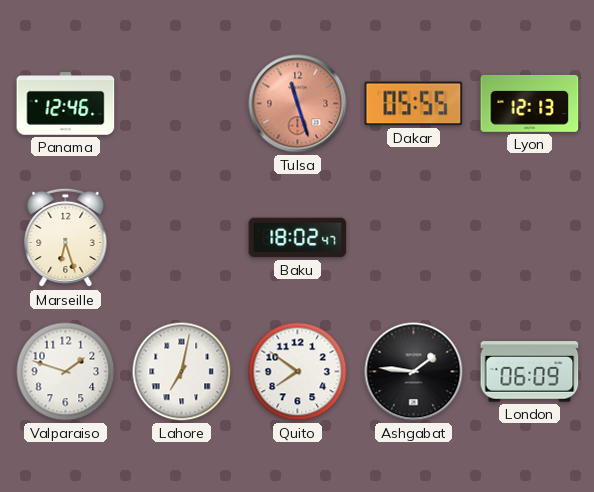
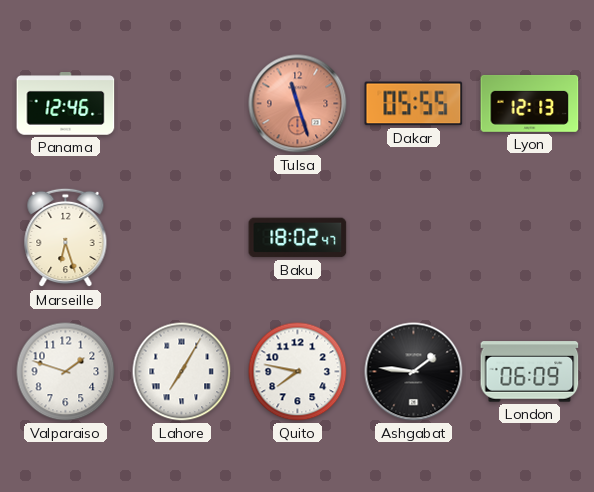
Lahore: 7:02 -> 7:05 (182, 372)
Quito: 7:51 -> 7:47 (298, 372)
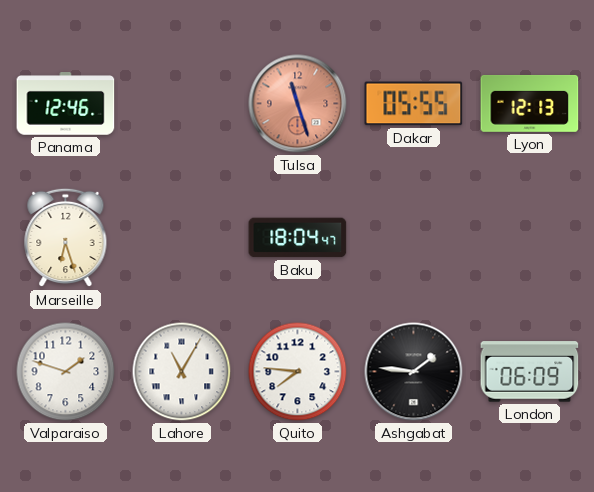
Baku: 18:02 -> 18:04 (298, 238)
Lahore: 7:05 -> 11:05 (182, 372)
Quito: 7:47 -> 7:46 (298, 372)
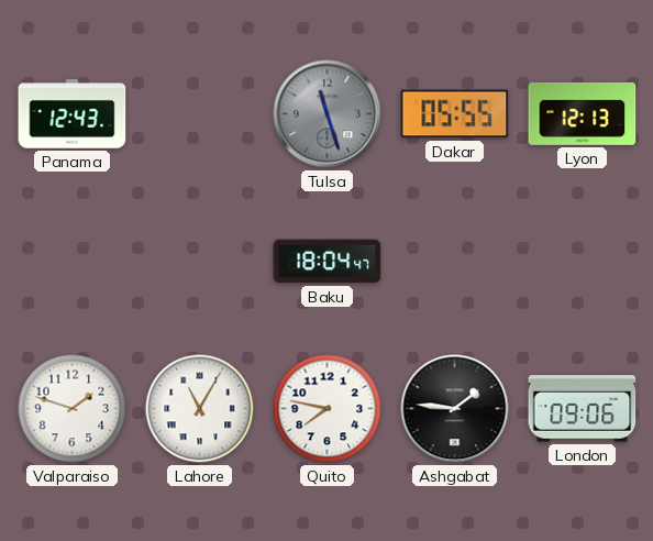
Panama: 12:46 -> 12:43 (73, 114)
Tulsa dial: salmon -> grey (328, 114)
Marseille: 6:27 -> none (66, 238)
Quito: 7:46 -> 7:47 (328, 409)
London: 06:09 -> 09:06 (583, 409)
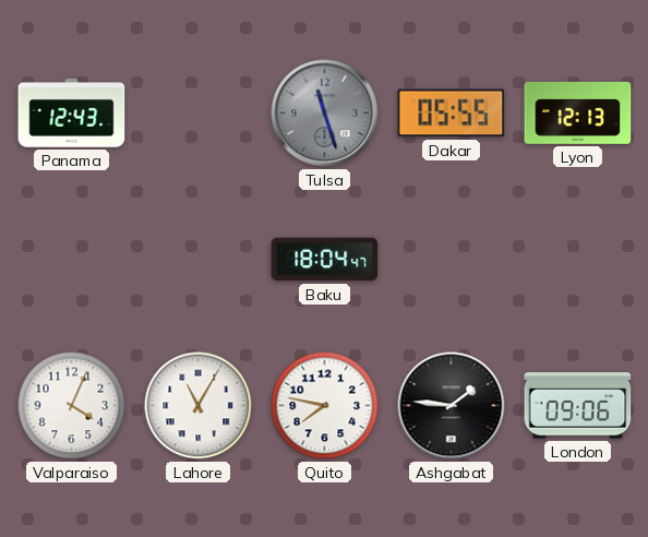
Valparaiso: 1:48 -> 4:04 (72, 406)
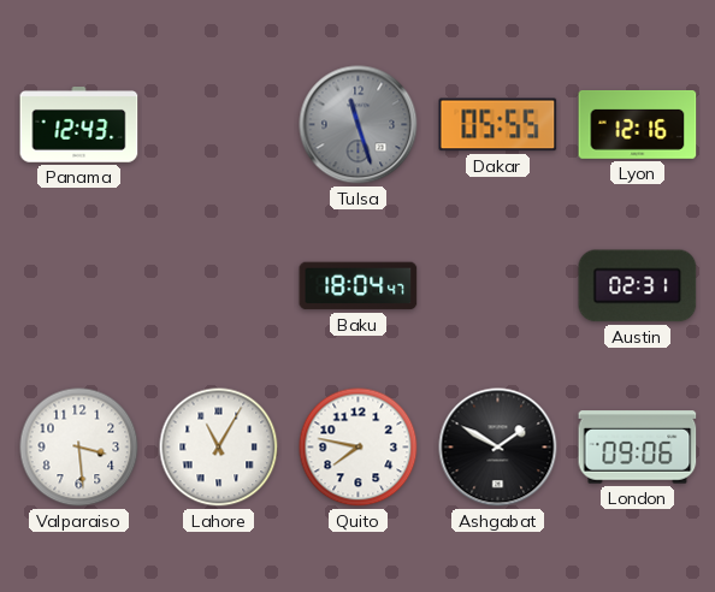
Lyon: 12:13 -> 12:16 (638, 124)
Austin: none -> 02:31 (638, 286)
Valparaiso: 4:04 -> 3:29 (79, 448)
Ashgabat: 1:46 -> 1:50 (498, 448)
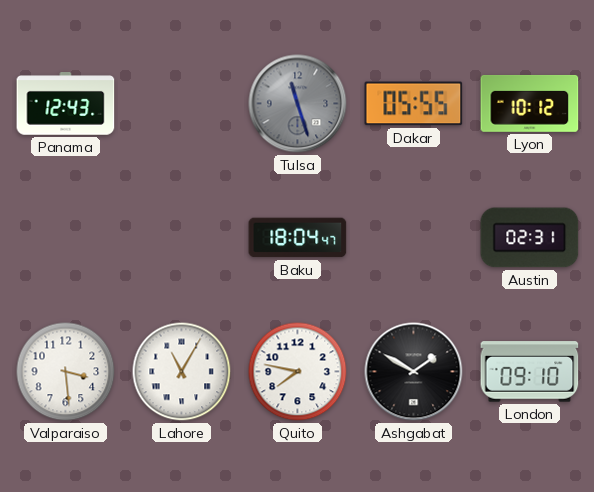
Lyon: 12:16 -> 10:12 (530, 103)
London: 09:06 -> 09:10 (530, 372)
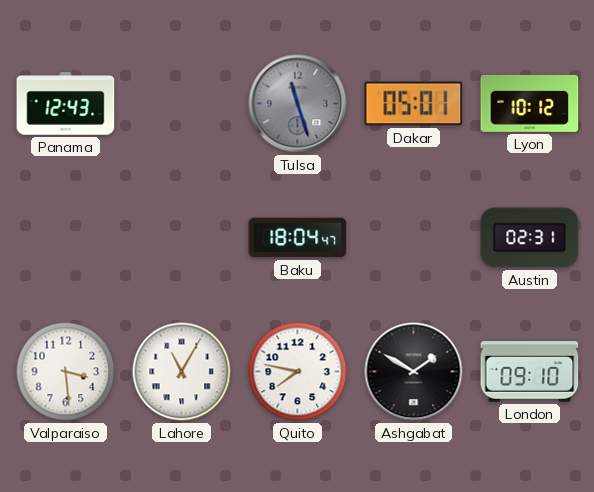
Dakar: 05:55 -> 05:01 (414, 104)
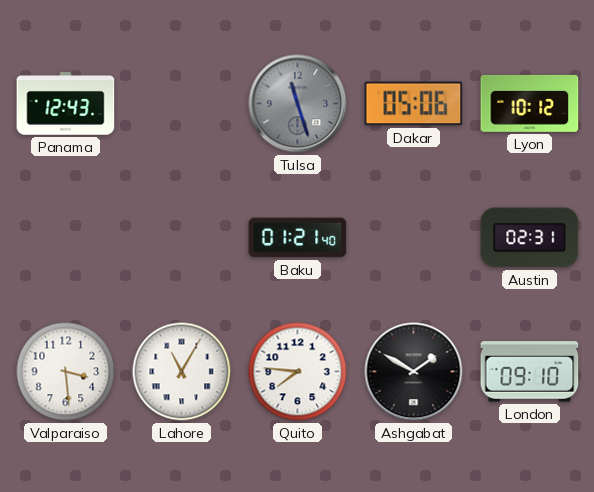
Dakar: 05:01 -> 05:06 (414, 104)
Baku: 18:04 -> 01:21 (298, 238)
Quito: 7:47 -> 7:46 (298, 372)
